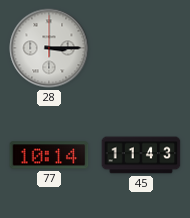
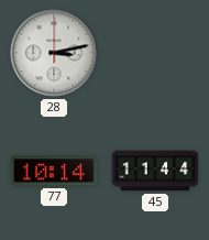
28: 3:15 -> 3:13 (54, 53)
45: 11:43 -> 11:44 (155, 171)
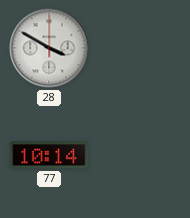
28: 3:13 -> 3:50 (49, 48)
45: 11:44 -> none (155, 171)
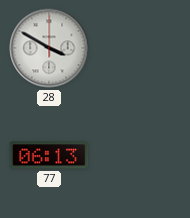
77: 10:14 -> 06:13 (49, 155)
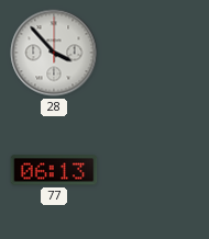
28: 3:50 -> 3:53 (54, 53)
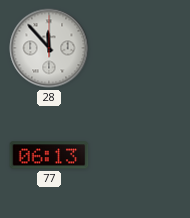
28: 3:53 -> 11:53 (49, 48)
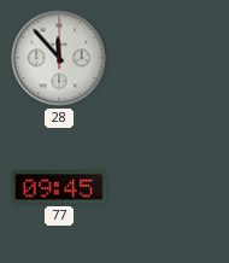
77: 06:13 -> 09:45 (59, 187)
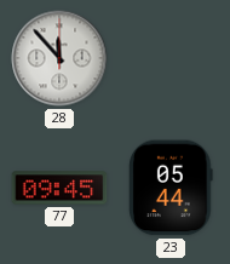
23: none -> 05:44 (171, 188)
